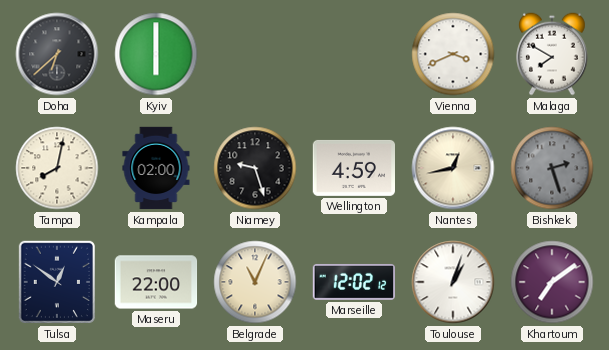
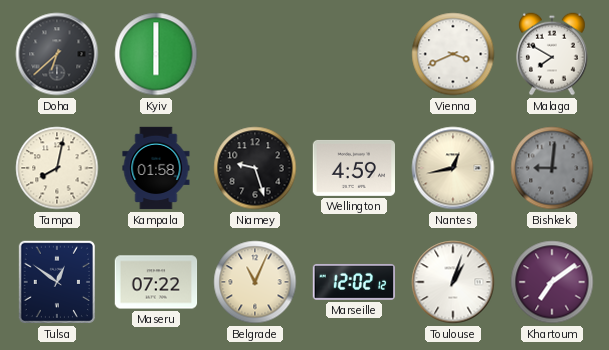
Kampala: 02:00 -> 01:58 (156, 168)
Bishkek: 2:27 -> 9:01 (552, 168)
Maseru: 22:00 -> 07:22 (156, 282)
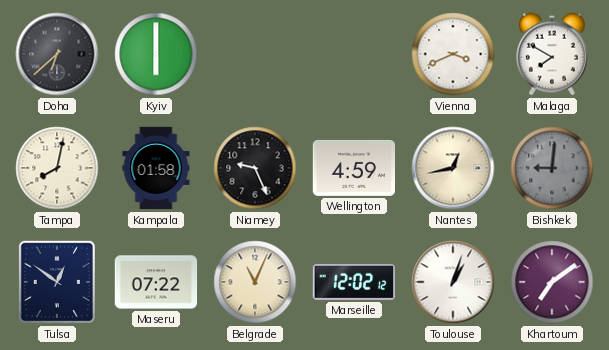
Niamey: 9:27 -> 9:26 (255, 168)
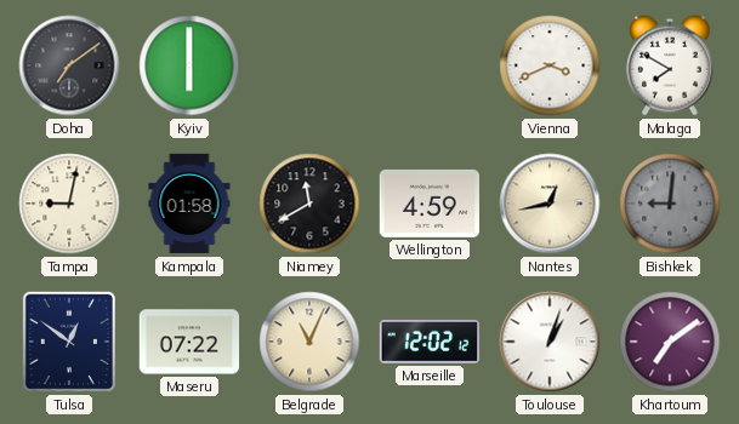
Doha: 6:38 -> 7:09 (69, 65)
Tampa: 8:02 -> 9:02 (69, 204)
Niamey: 9:26 -> 11:40 (309, 204)
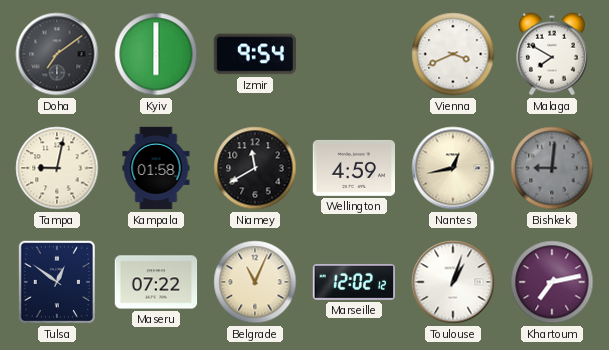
Izmir: none -> 9:54 (255, 54)
Khartoum: 7:09 -> 7:13 (552, 282)
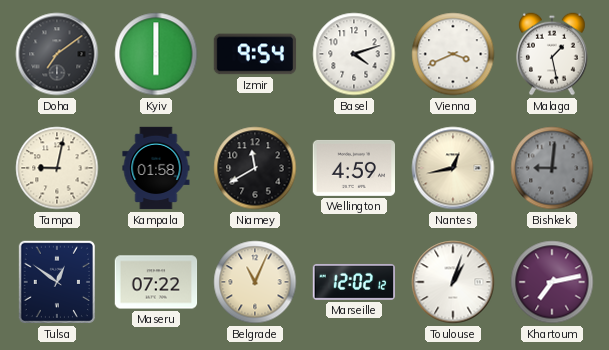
Basel: none -> 4:12 (354, 54)
Malaga: 7:50 -> 1:28 (553, 54)
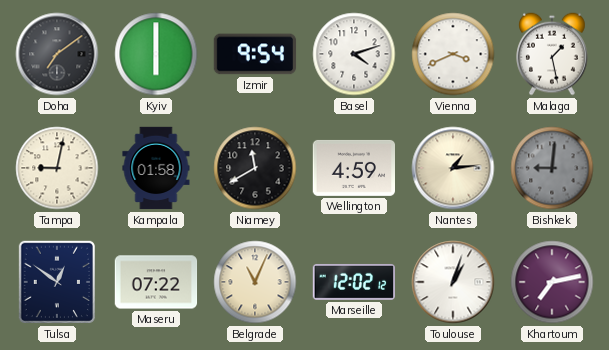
Nantes: 12:43 -> 1:14 (453, 168)
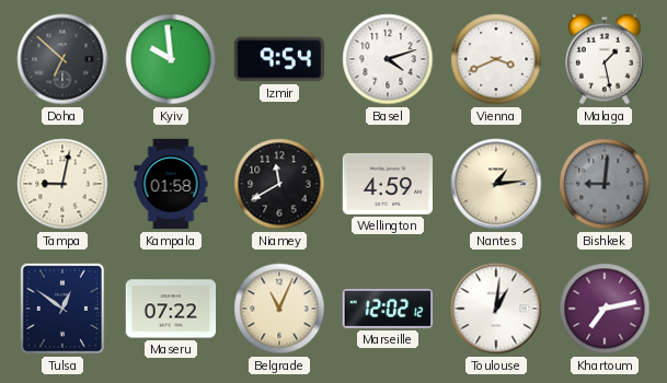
Doha: 7:09 -> 6:52 (62, 59)
Kyiv: 6:00 -> 9:59 (171, 59)
Toulouse: 1:03 -> 1:01 (496, 309)
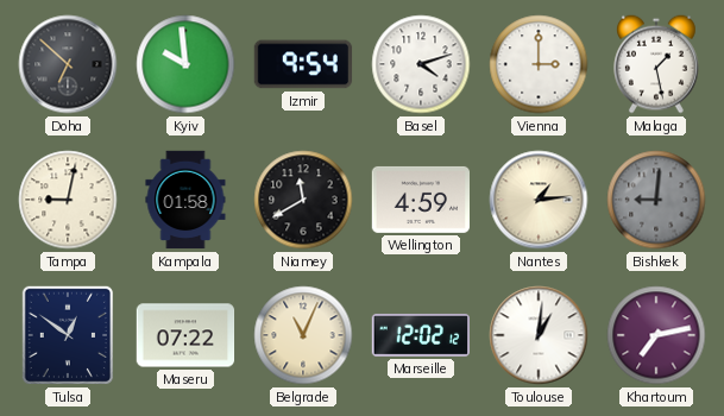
Vienna: 3:41 -> 3:00 (539, 64)
